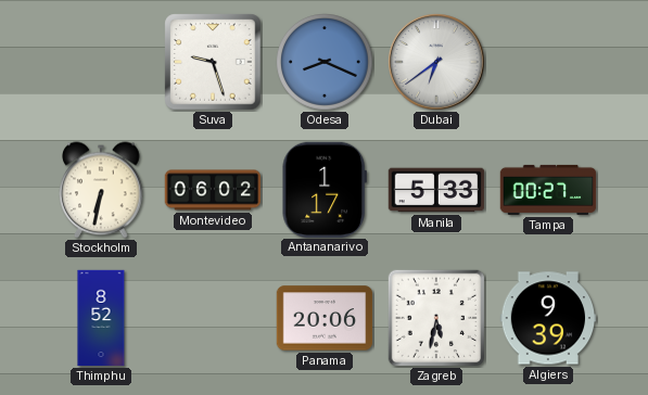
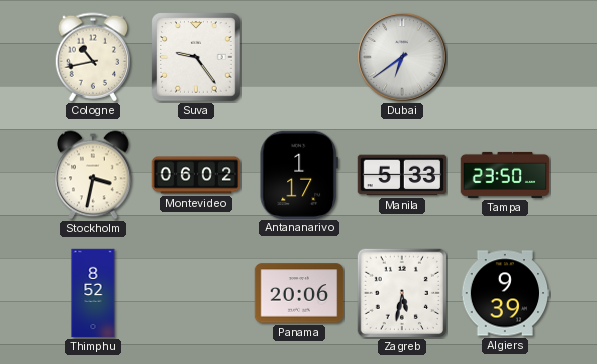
Cologne: none -> 10:43 (93, 57)
Suva: 9:27 -> 9:24 (196, 57)
Odesa: 8:19 -> none (325, 62)
Stockholm: 6:32 -> 3:32 (93, 175)
Tampa: 00:27 -> 23:50 (505, 175)
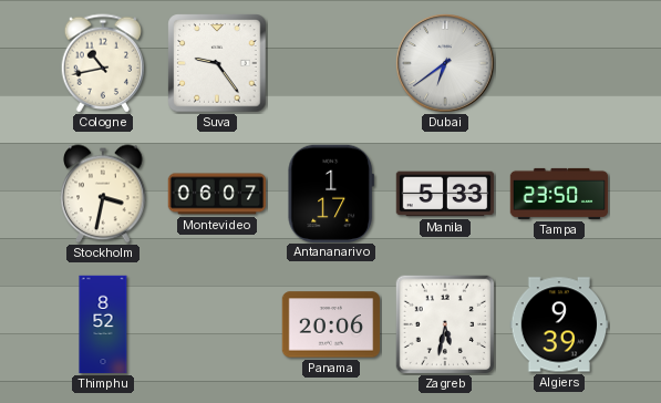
Montevideo: 06:02 -> 06:07 (217, 194)
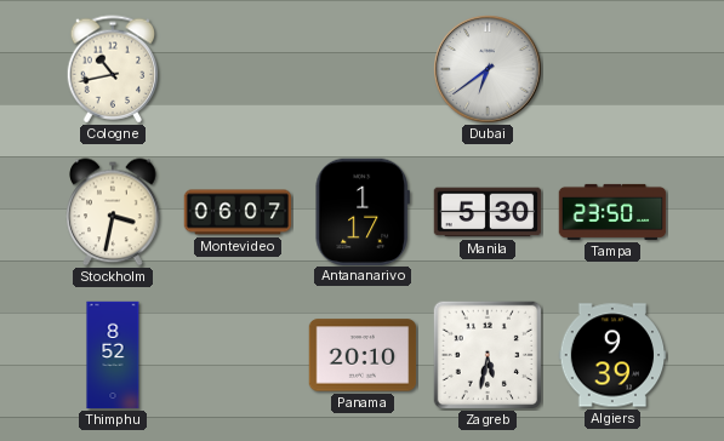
Suva: 9:24 -> none (217, 63)
Manila: 5:33 -> 5:30 (488, 212)
Panama: 20:06 -> 20:10 (363, 355)
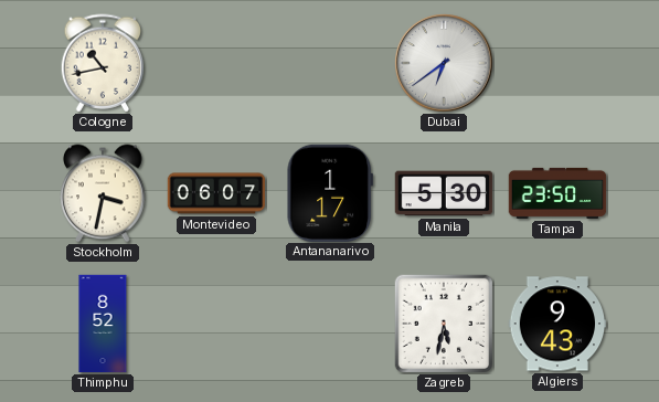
Panama: 20:10 -> none (363, 355)
Algiers: 9:39 -> 9:43 (557, 324)
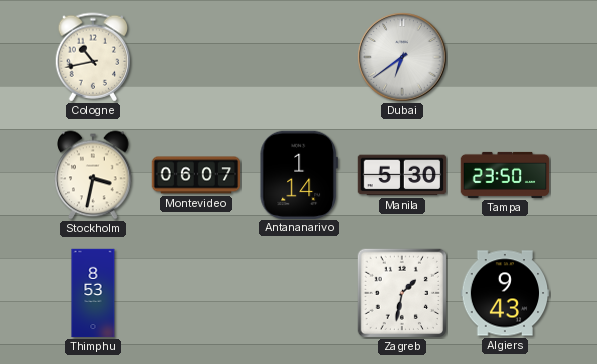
Antananarivo: 1:17 -> 1:14 (299, 174)
Thimphu: 8:52 -> 8:53 (93, 293)
Zagreb: 5:32 -> 1:32 (401, 292)
